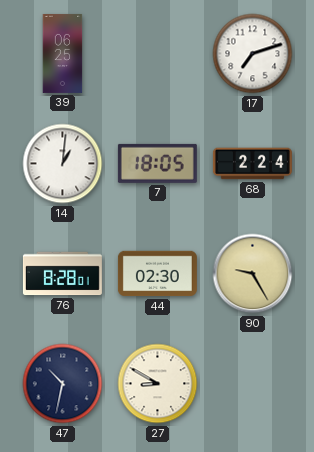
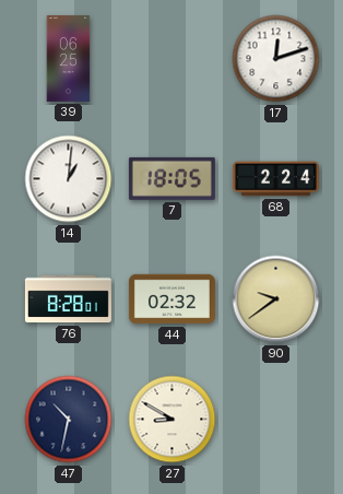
17: 7:12 -> 12:12 (276, 59)
44: 02:30 -> 02:32 (171, 299)
90: 9:25 -> 9:39 (276, 299)
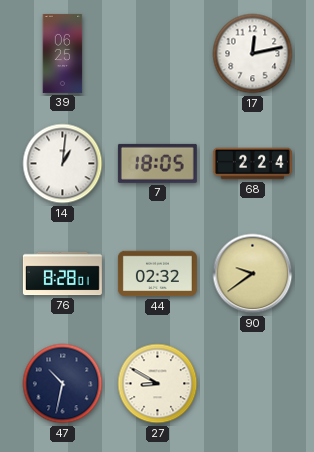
17: 12:12 -> 12:13 (253, 54)
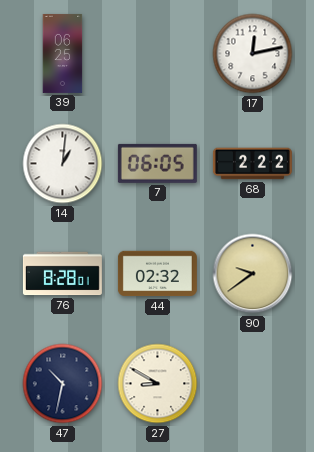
7: 18:05 -> 06:05 (157, 163)
68: 2:24 -> 2:22 (252, 164)
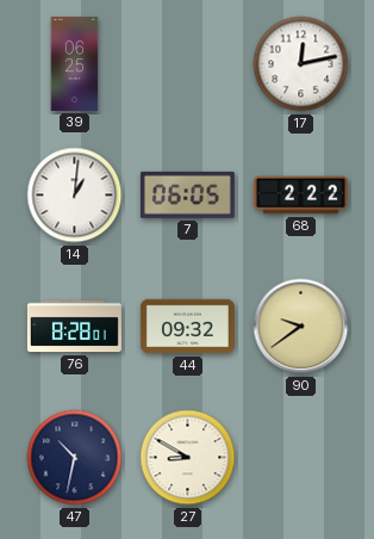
44: 02:32 -> 09:32 (187, 327)
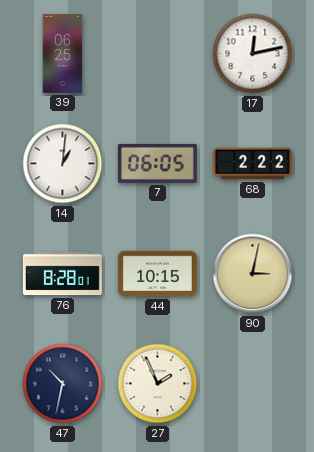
44: 09:32 -> 10:15 (157, 274)
90: 9:39 -> 3:02 (253, 274)
27: 8:50 -> 1:56 (158, 384)
